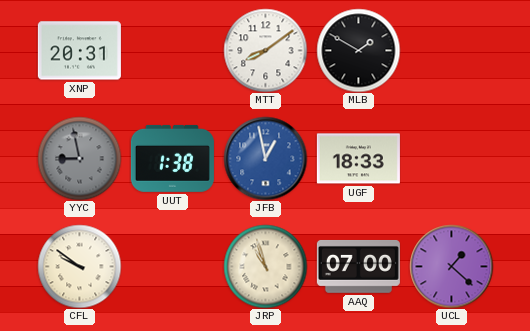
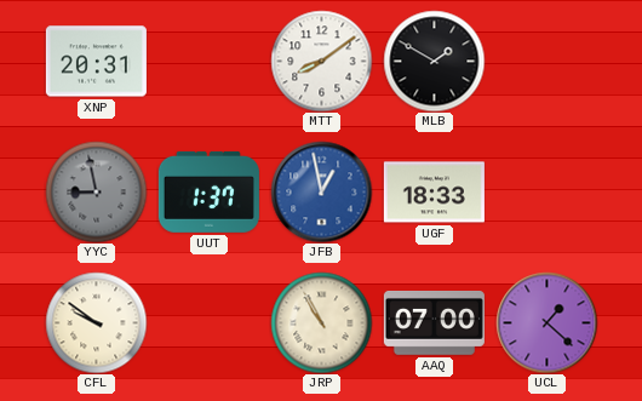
UUT: 1:38 -> 1:37 (208, 191)
JRP: 10:57 -> 10:55 (321, 322)
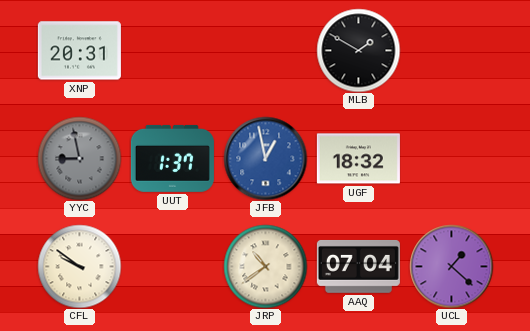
MTT: 8:09 -> none (321, 61)
UGF: 18:33 -> 18:32 (358, 159)
JRP: 10:55 -> 10:39 (265, 266)
AAQ: 07:00 -> 07:04 (358, 266)
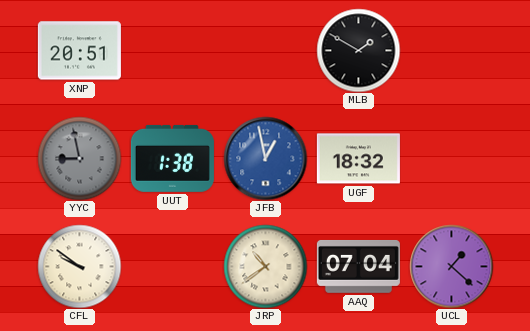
XNP: 20:31 -> 20:51 (79, 51)
UUT: 1:37 -> 1:38 (172, 158)
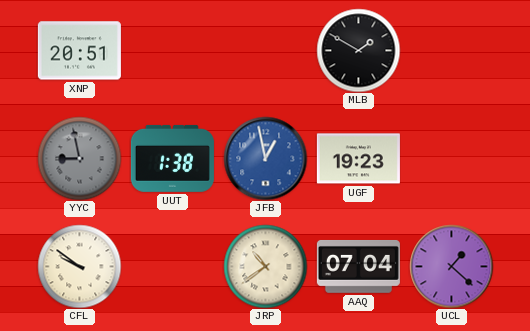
UGF: 18:32 -> 19:23 (358, 159)
